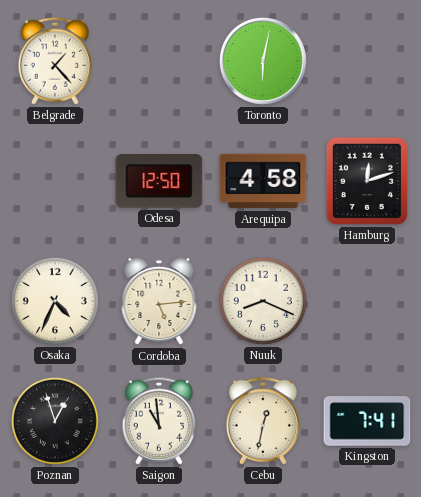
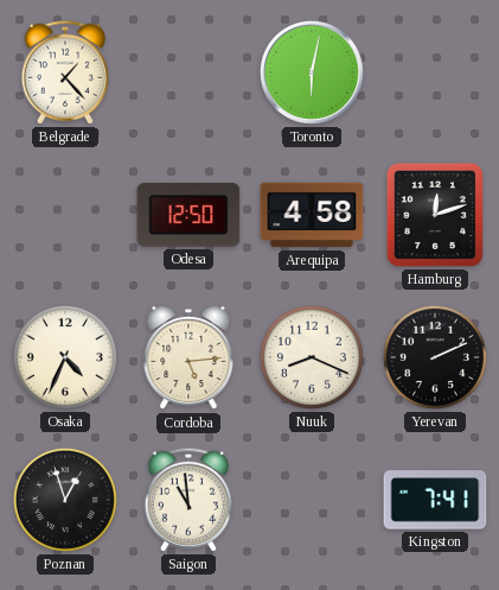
Yerevan: none -> 2:11 (435, 357)
Cebu: 12:32 -> none (262, 421)
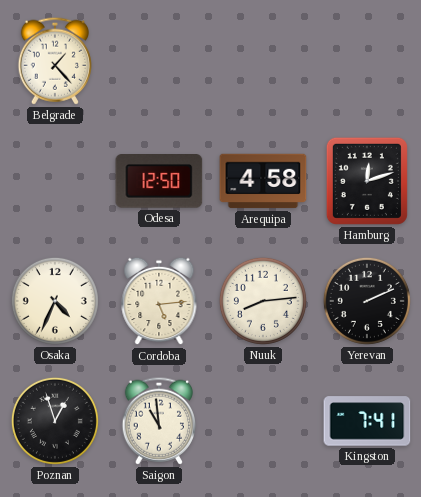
Toronto: 6:02 -> none (312, 72)
Nuuk: 8:19 -> 8:14 (263, 301)
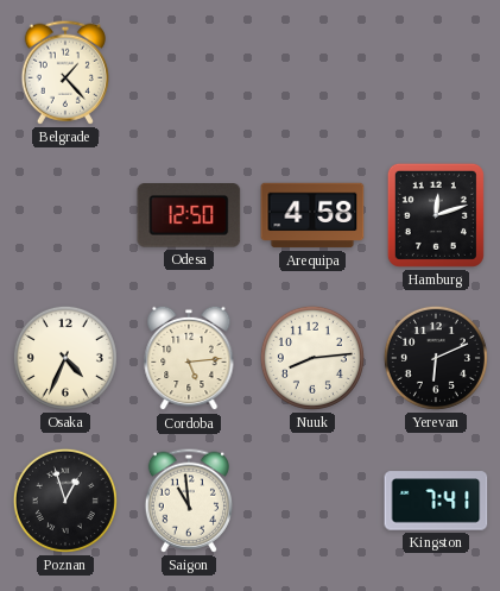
Yerevan: 2:11 -> 6:11 (436, 358)
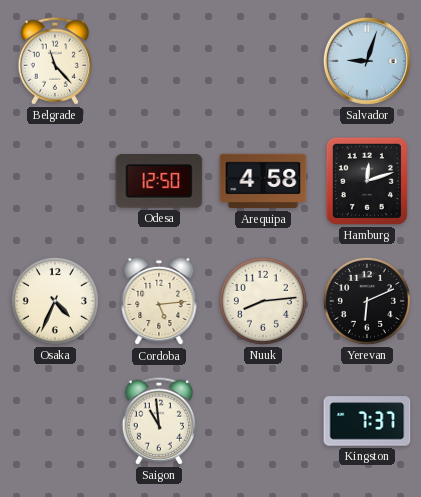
Belgrade: 1:23 -> 11:23 (54, 61)
Salvador: none -> 9:03 (367, 61)
Poznan: 12:57 -> none (65, 501)
Kingston: 7:41 -> 7:37 (367, 421)
